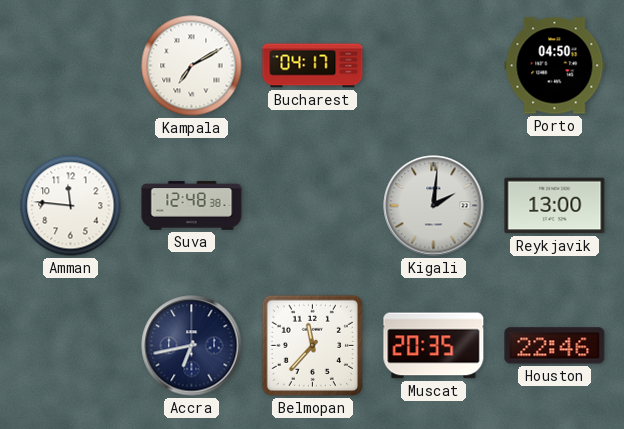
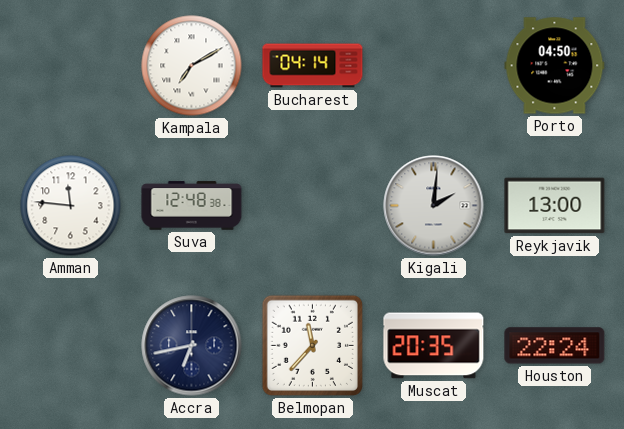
Bucharest: 04:17 -> 04:14 (313, 66)
Houston: 22:46 -> 22:24 (555, 346)
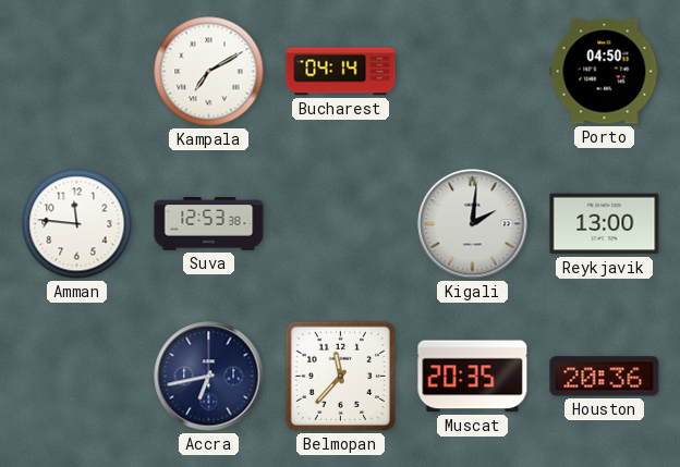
Suva: 12:48 -> 12:53 (209, 224)
Houston: 22:24 -> 20:36 (605, 377)
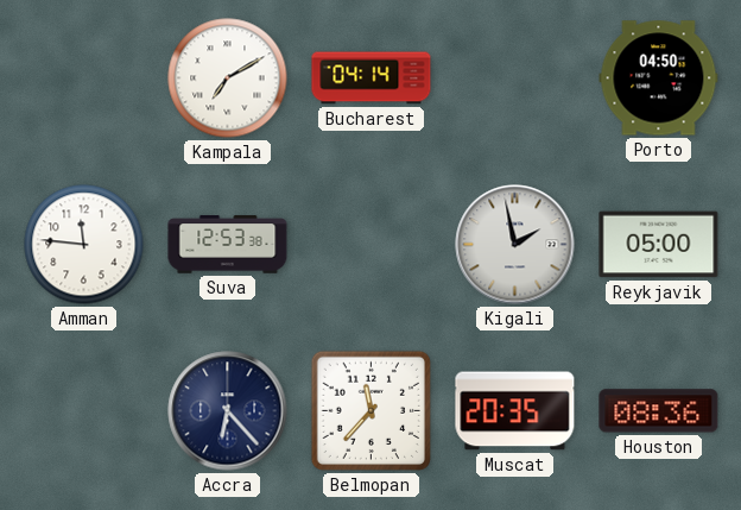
Kigali: 2:01 -> 1:58 (515, 245)
Reykjavik: 13:00 -> 05:00 (659, 245)
Accra: 6:43 -> 6:23 (228, 411)
Houston: 20:36 -> 08:36 (659, 411)
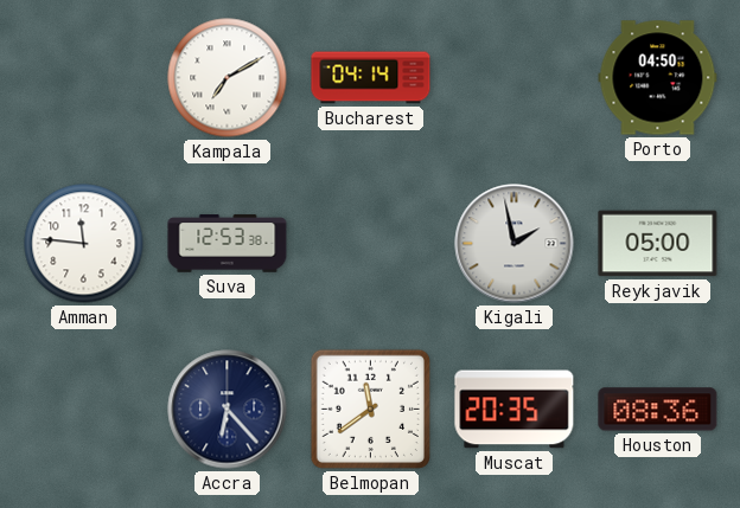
Belmopan: 11:37 -> 11:39 (370, 409)
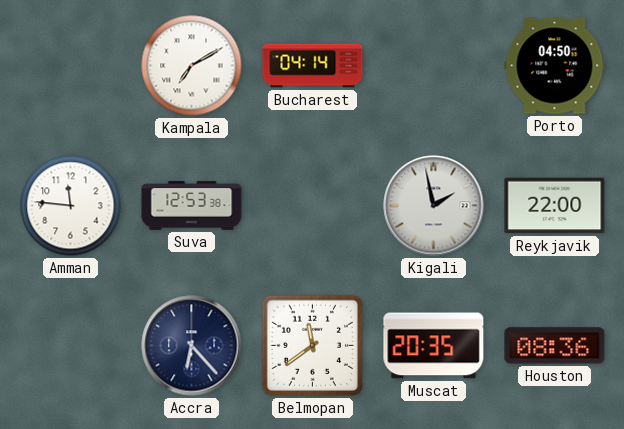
Reykjavik: 05:00 -> 22:00 (555, 206)
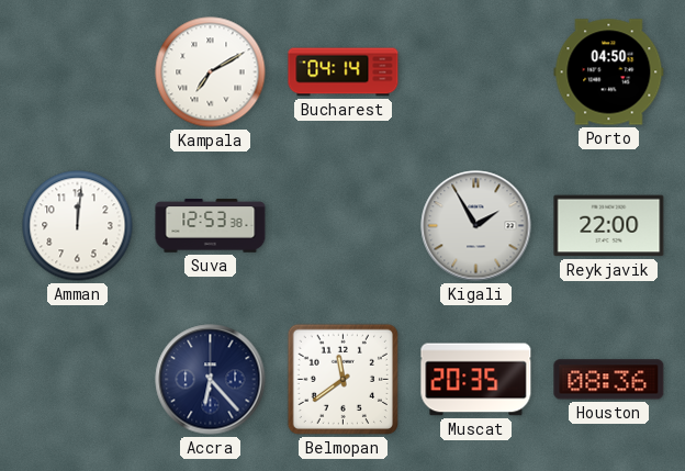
Amman: 11:46 -> 12:01 (78, 226)
Kigali: 1:58 -> 1:55 (476, 226)
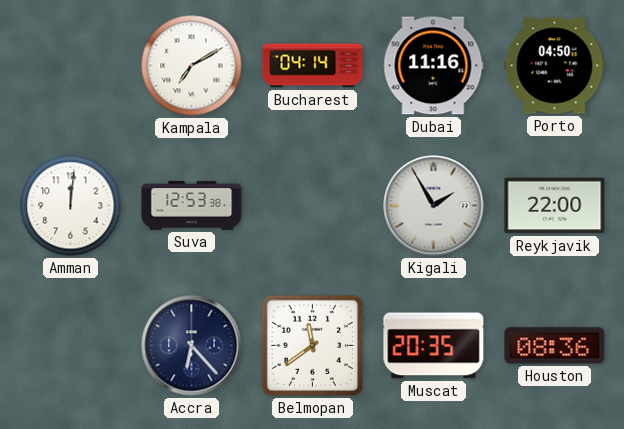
Dubai: none -> 11:16 (434, 66)
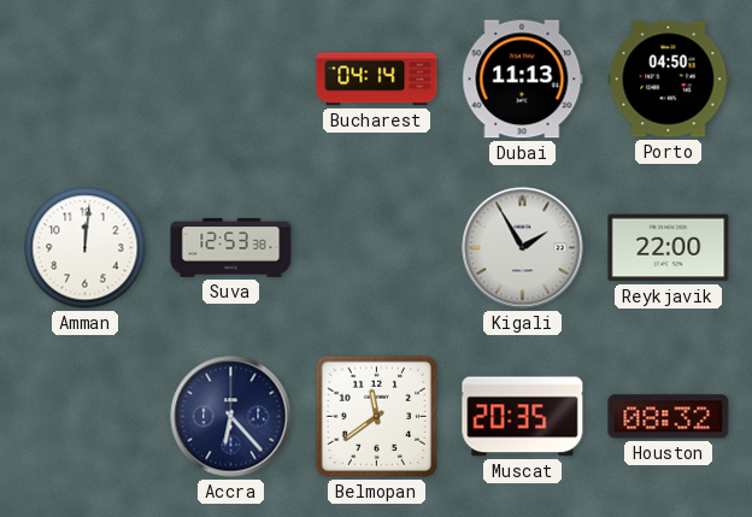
Kampala: 7:10 -> none (192, 66)
Dubai: 11:16 -> 11:13 (523, 80)
Houston: 08:36 -> 08:32 (669, 417)
